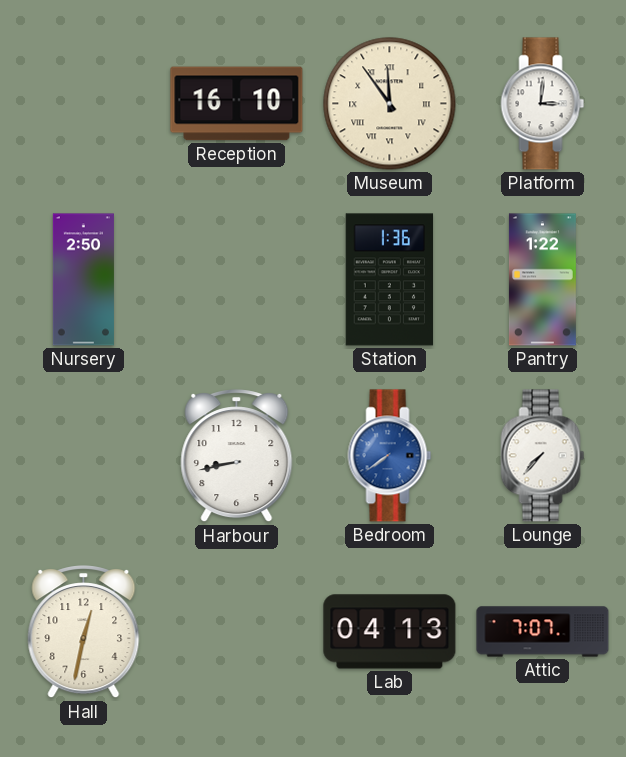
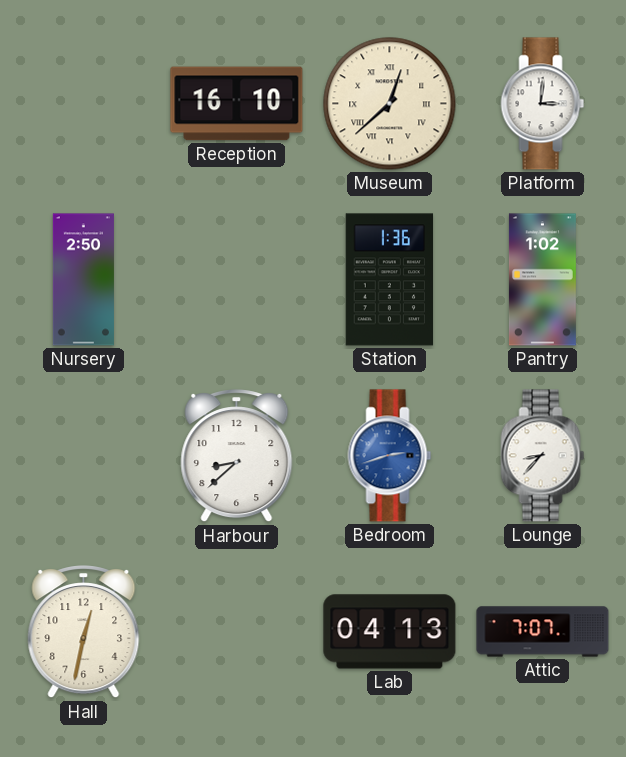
Museum: 11:54 -> 12:38 (390, 104)
Pantry: 1:22 -> 1:02 (542, 280)
Harbour: 8:43 -> 8:38 (237, 456)
Bedroom: 7:39 -> 2:42 (390, 456)
Lounge: 7:37 -> 8:37 (543, 456)
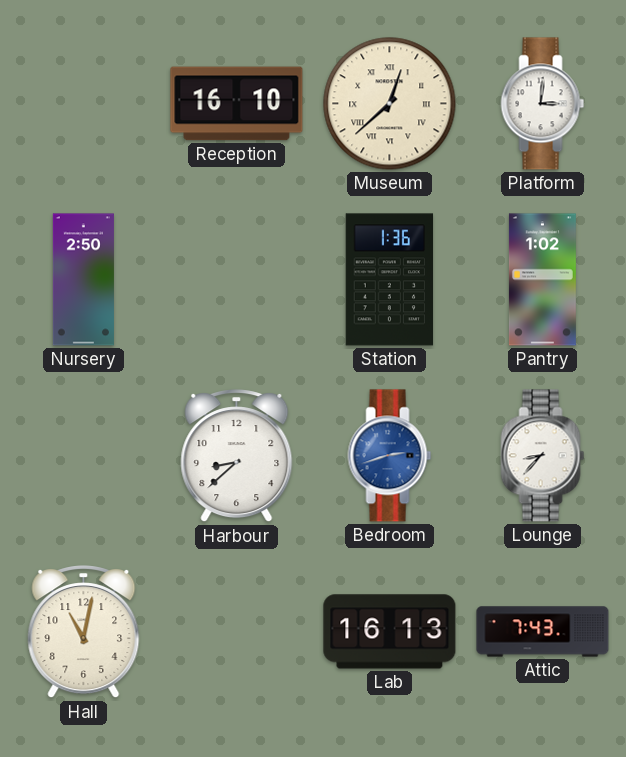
Hall: 12:32 -> 11:02 (84, 632)
Lab: 04:13 -> 16:13 (390, 632)
Attic: 7:07 -> 7:43 (543, 632)
